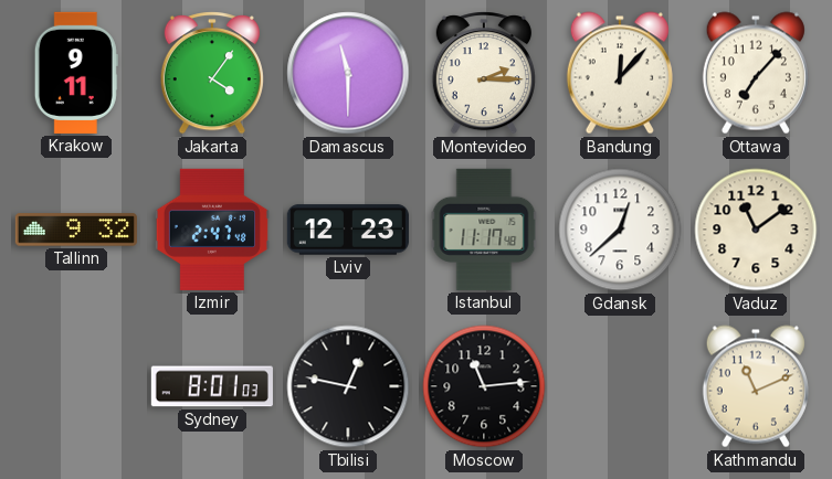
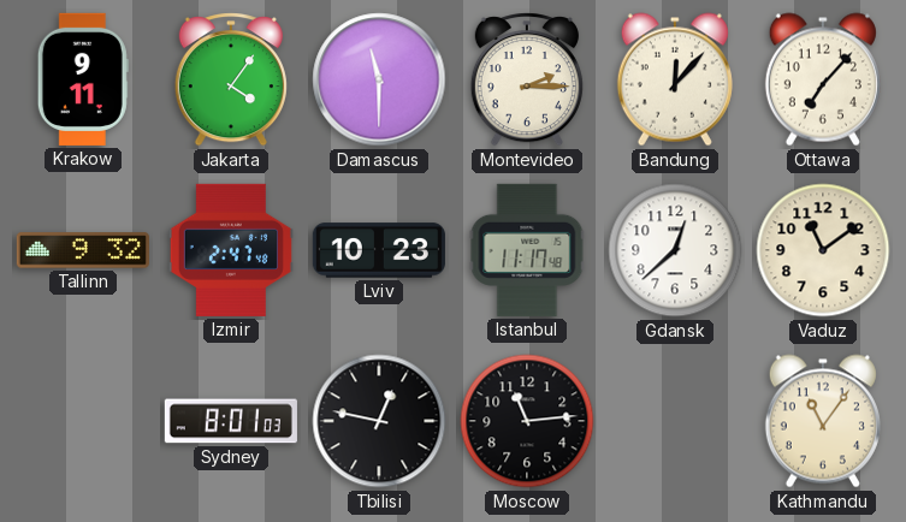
Lviv: 12:23 -> 10:23 (379, 250)
Kathmandu: 11:11 -> 11:06 (823, 421)
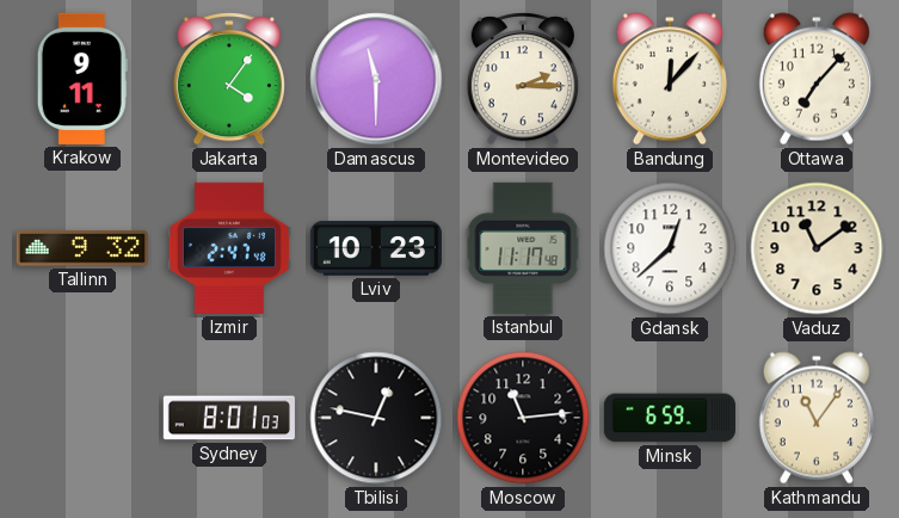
Minsk: none -> 6:59 (670, 418)
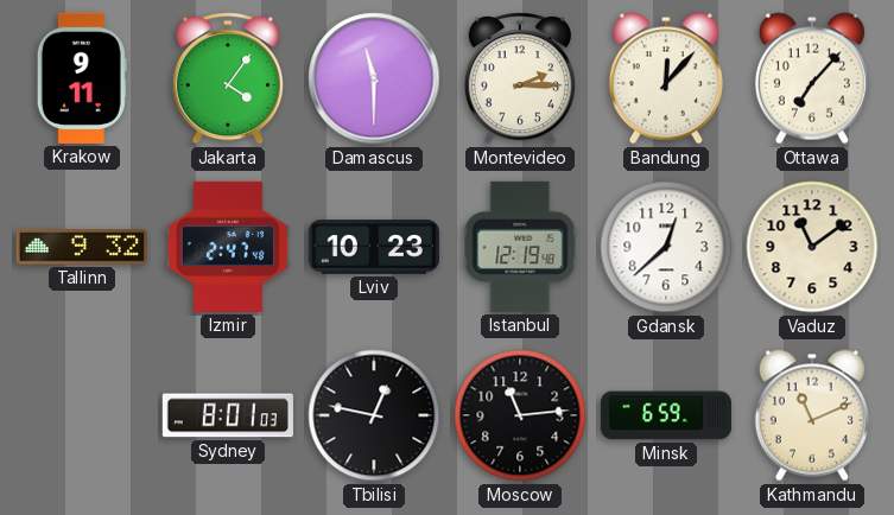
Istanbul: 11:17 -> 12:19 (520, 247)
Kathmandu: 11:06 -> 11:11 (812, 415)
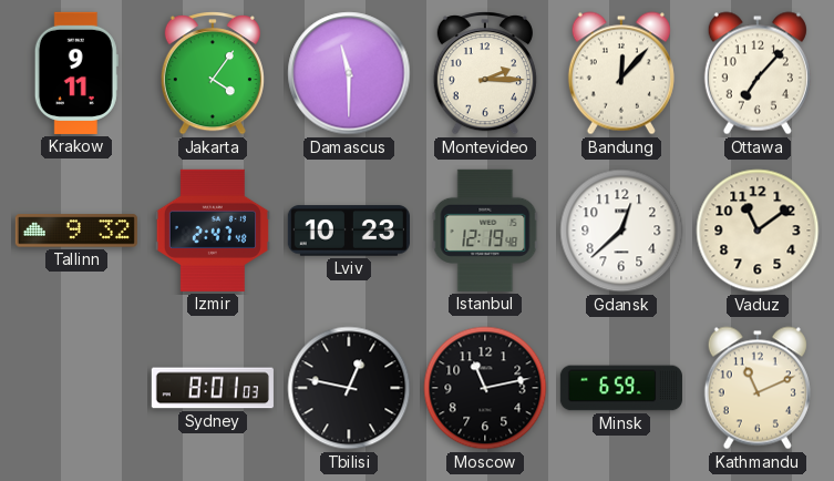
Moscow: 11:14 -> 11:13 (485, 388)
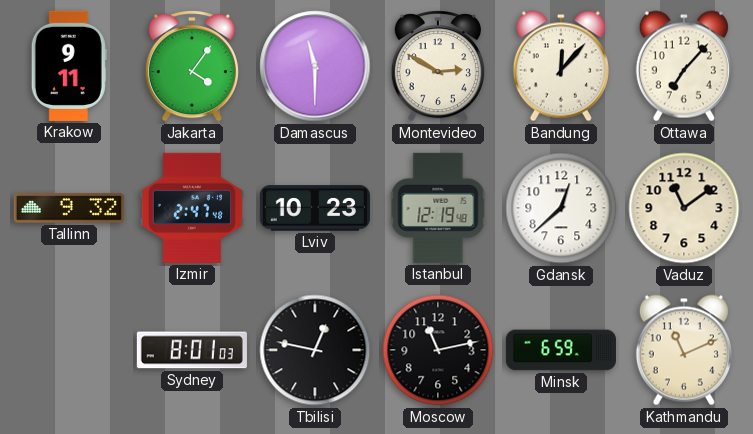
Montevideo: 2:15 -> 2:50 (438, 66)
